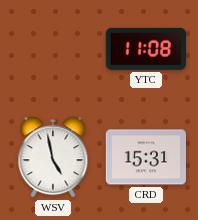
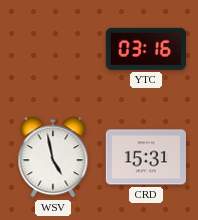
YTC: 11:08 -> 03:16 (146, 49)
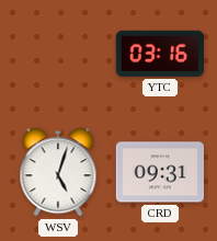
WSV: 4:58 -> 5:03 (58, 172)
CRD: 15:31 -> 09:31 (160, 172)
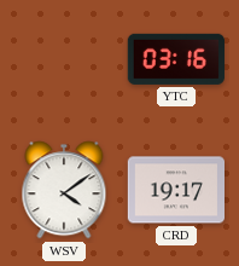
WSV: 5:03 -> 4:09 (64, 190)
CRD: 09:31 -> 19:17 (176, 190)
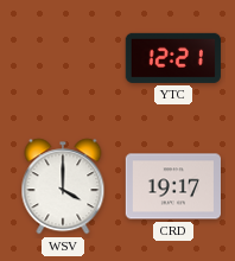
YTC: 03:16 -> 12:21 (173, 58)
WSV: 4:09 -> 4:00 (63, 186)
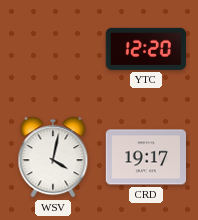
YTC: 12:21 -> 12:20 (146, 49)
WSV: 4:00 -> 4:02 (53, 157)
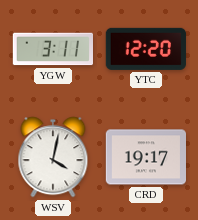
YGW: none -> 3:11 (52, 49)
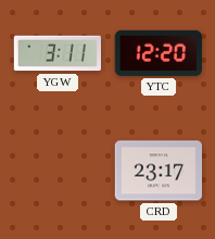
WSV: 4:02 -> none (53, 157)
CRD: 19:17 -> 23:17 (159, 171)
